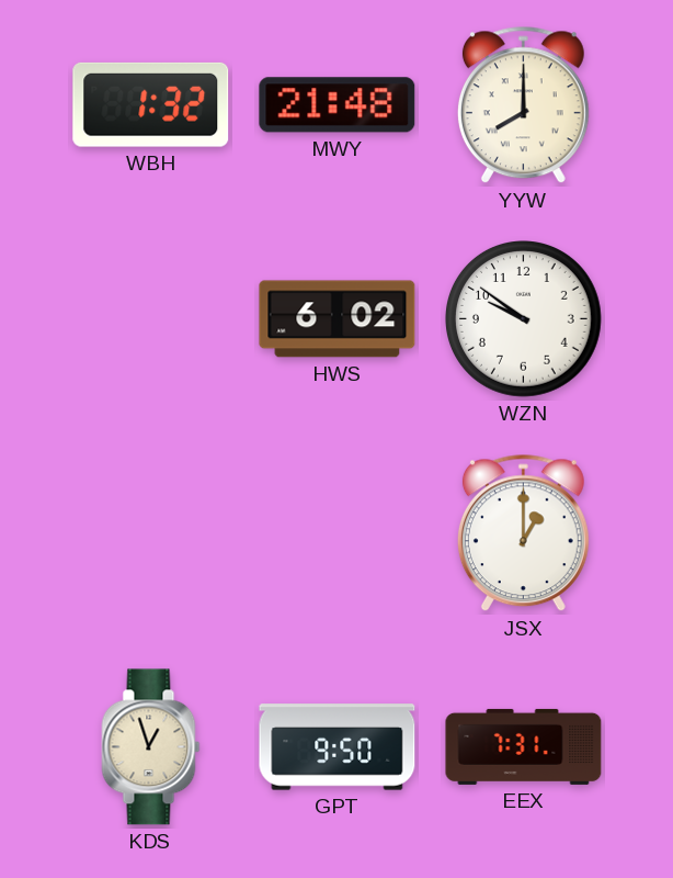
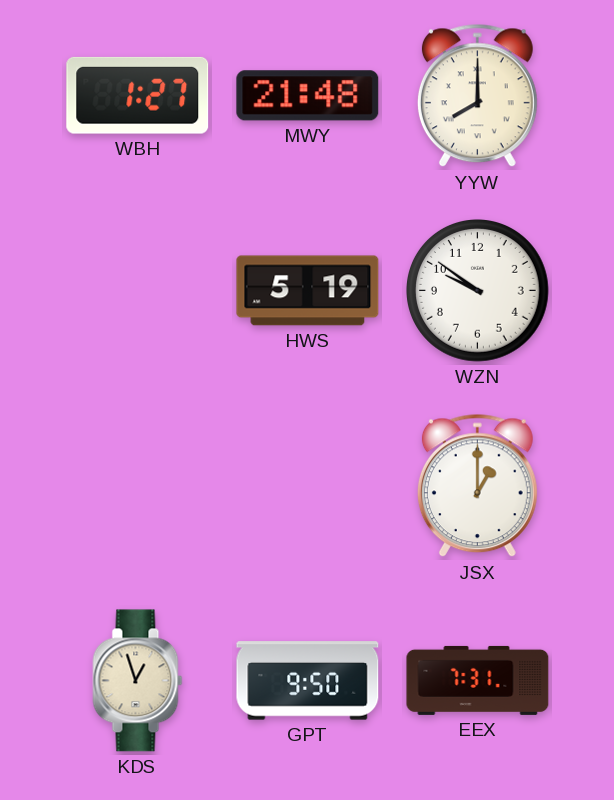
WBH: 1:32 -> 1:27 (138, 95)
HWS: 6:02 -> 5:19 (308, 291)
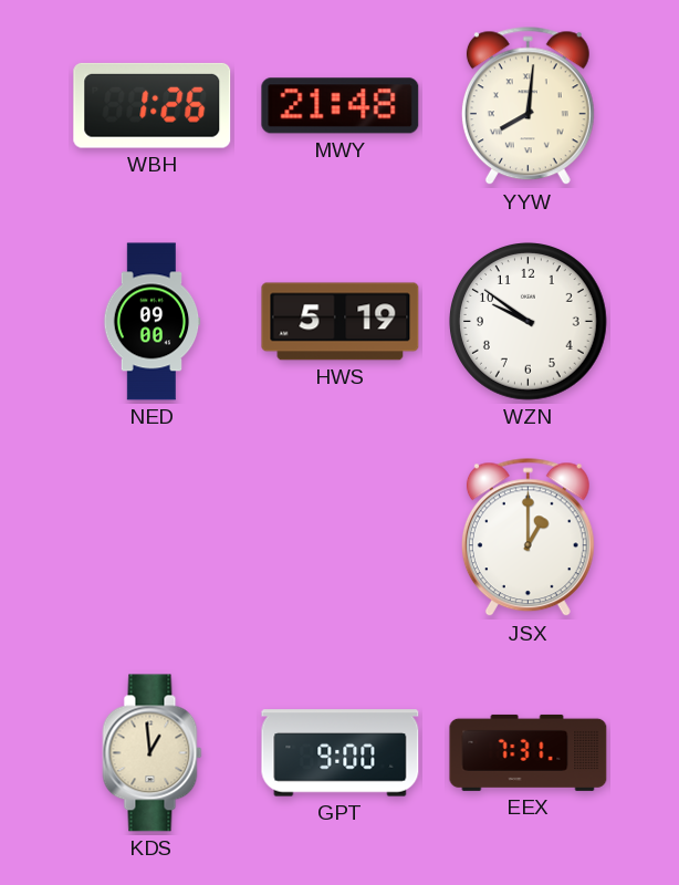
WBH: 1:27 -> 1:26 (153, 105)
YYW: 8:00 -> 8:01 (527, 106)
NED: none -> 09:00 (152, 322)
KDS: 12:57 -> 12:59 (153, 753)
GPT: 9:50 -> 9:00 (341, 753)
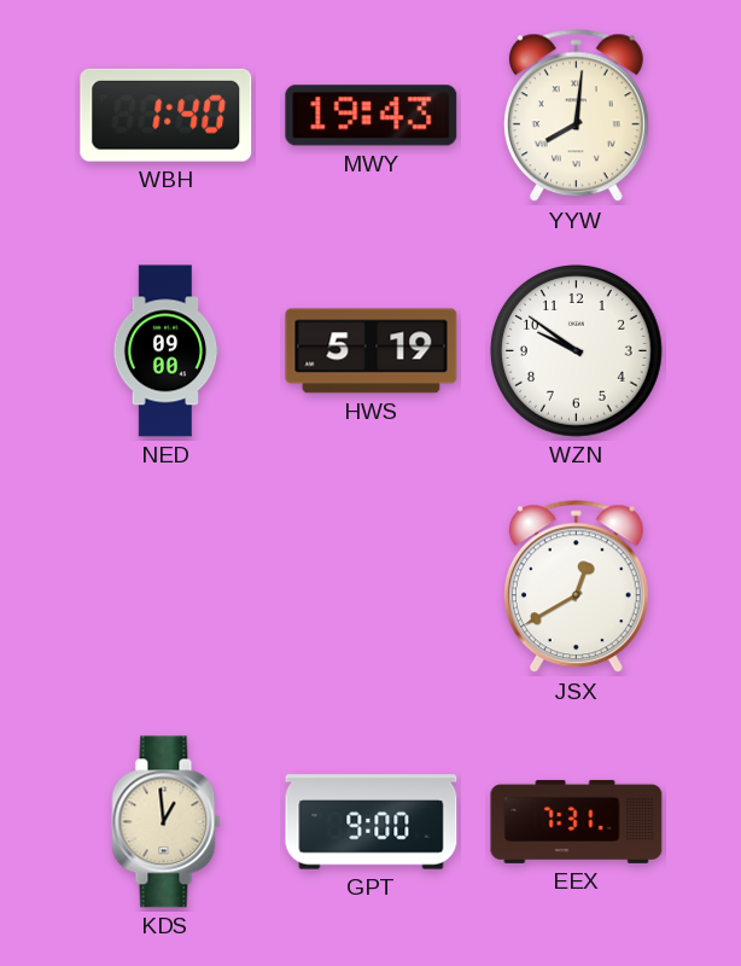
WBH: 1:26 -> 1:40 (167, 115)
MWY: 21:48 -> 19:43 (372, 116)
JSX: 1:00 -> 12:40 (576, 587)
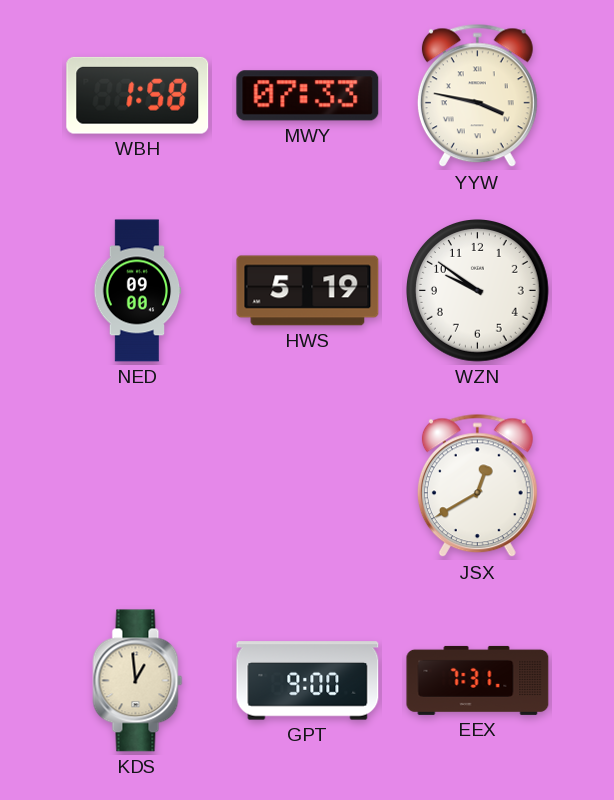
WBH: 1:40 -> 1:58 (138, 95)
MWY: 19:43 -> 07:33 (308, 96)
YYW: 8:01 -> 3:47 (477, 96)
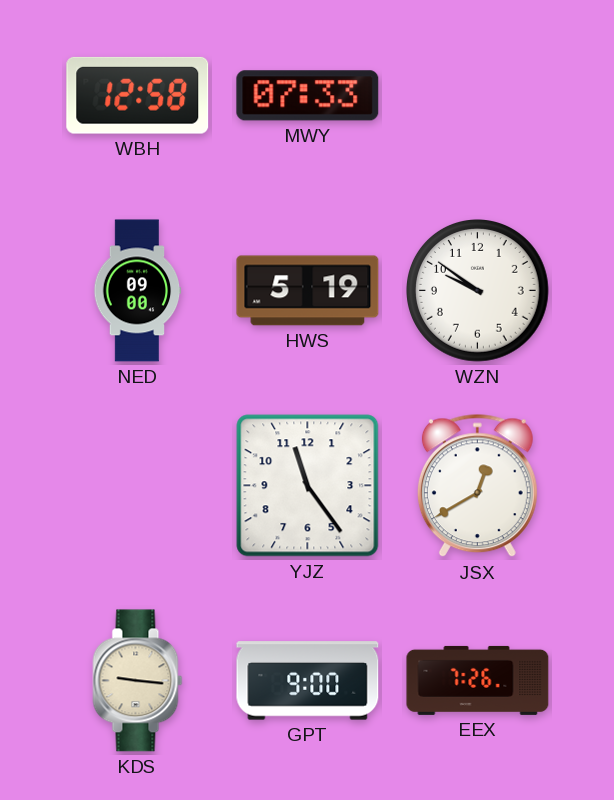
WBH: 1:58 -> 12:58 (138, 95)
YYW: 3:47 -> none (477, 96)
YJZ: none -> 11:24 (308, 486)
KDS: 12:59 -> 9:16 (138, 681)
EEX: 7:31 -> 7:26 (478, 680)
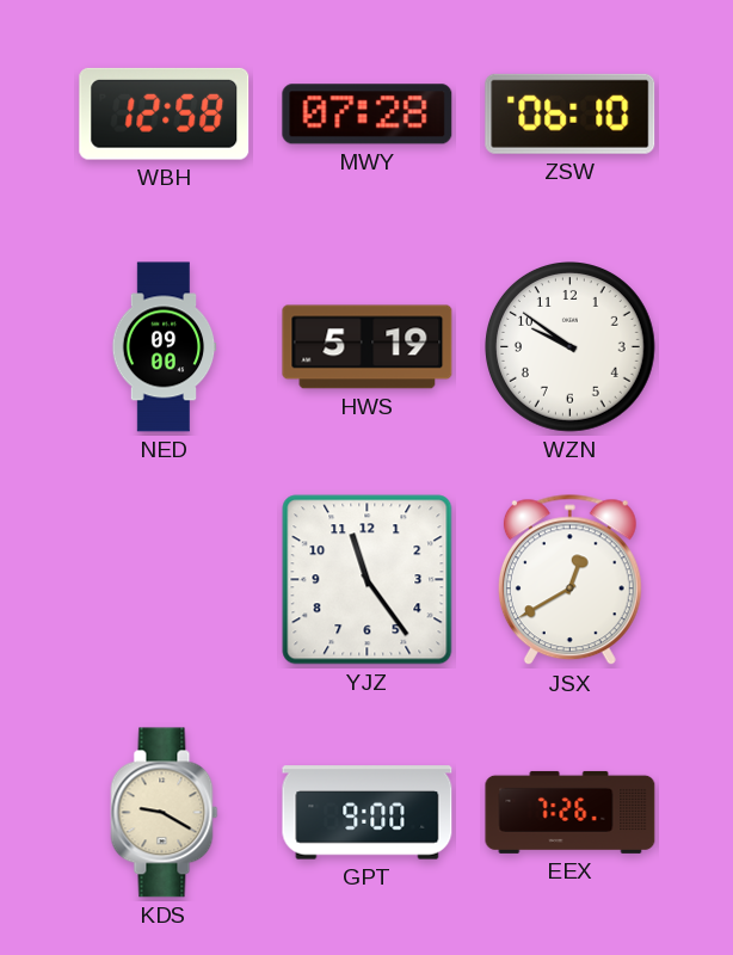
MWY: 07:33 -> 07:28 (368, 115)
ZSW: none -> 06:10 (571, 113)
KDS: 9:16 -> 9:20 (165, 813)
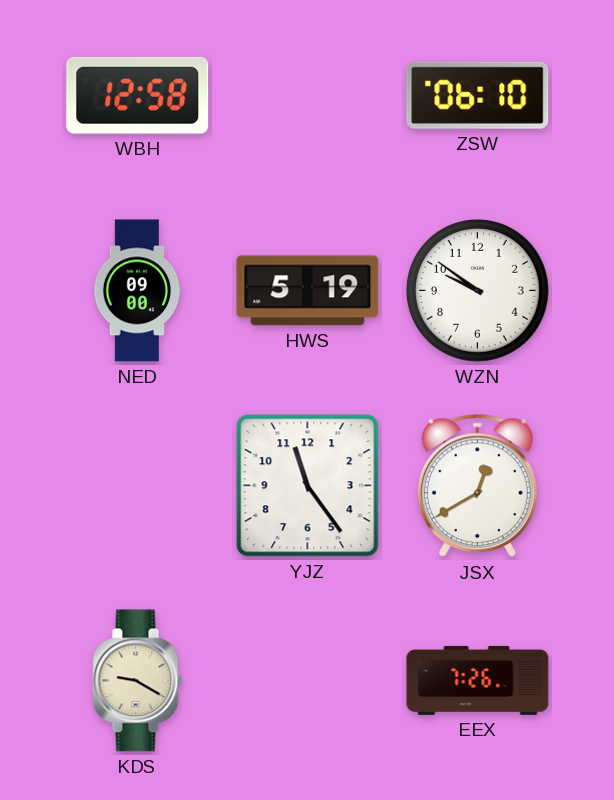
MWY: 07:28 -> none (368, 115)
GPT: 9:00 -> none (368, 813)
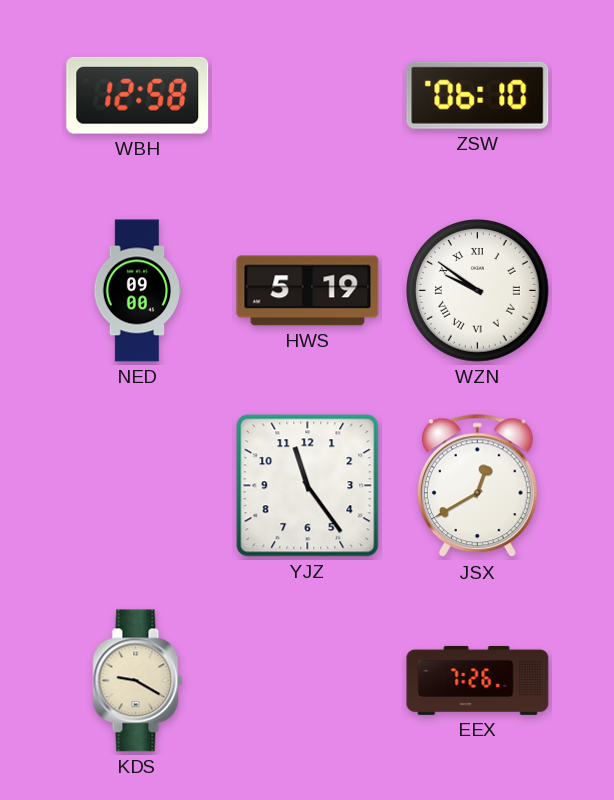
WZN numerals: Arabic -> Roman (478, 291)
